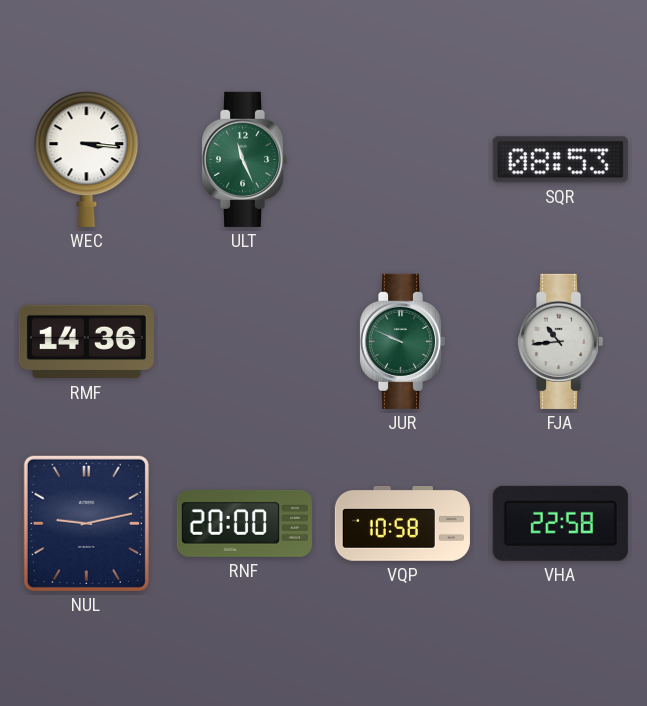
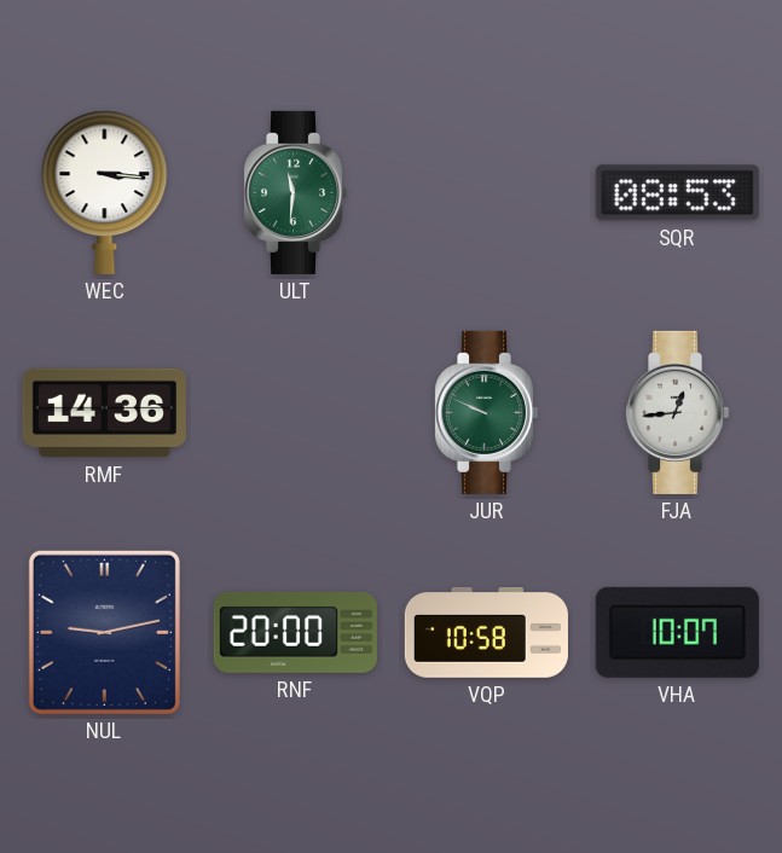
ULT: 11:26 -> 11:31 (295, 192)
FJA: 10:44 -> 12:44 (677, 412)
VHA: 22:58 -> 10:07 (677, 632)
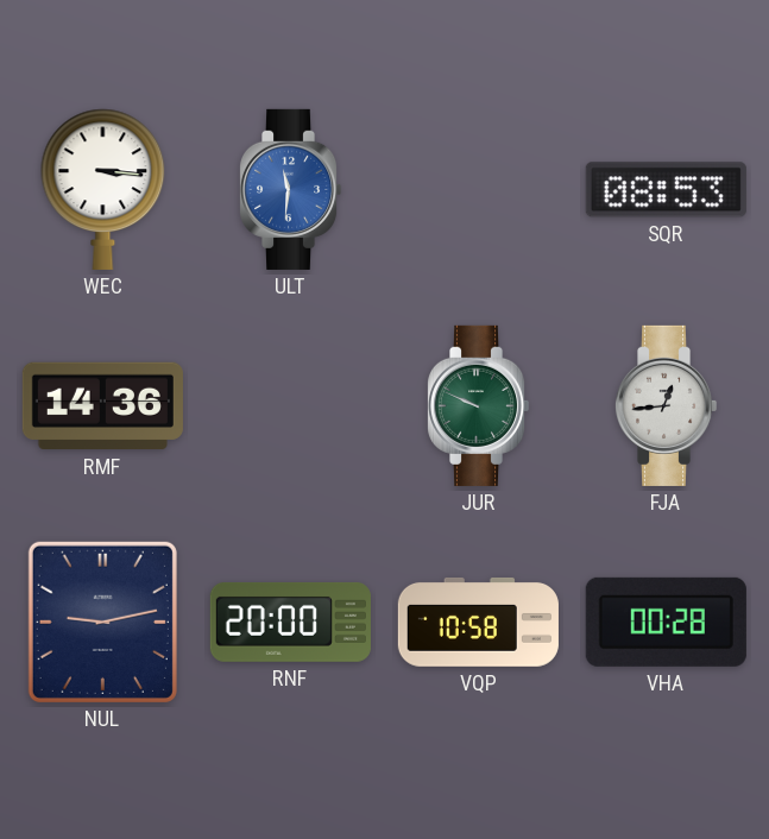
ULT dial: green -> blue (290, 189)
VHA: 10:07 -> 00:28 (666, 622)
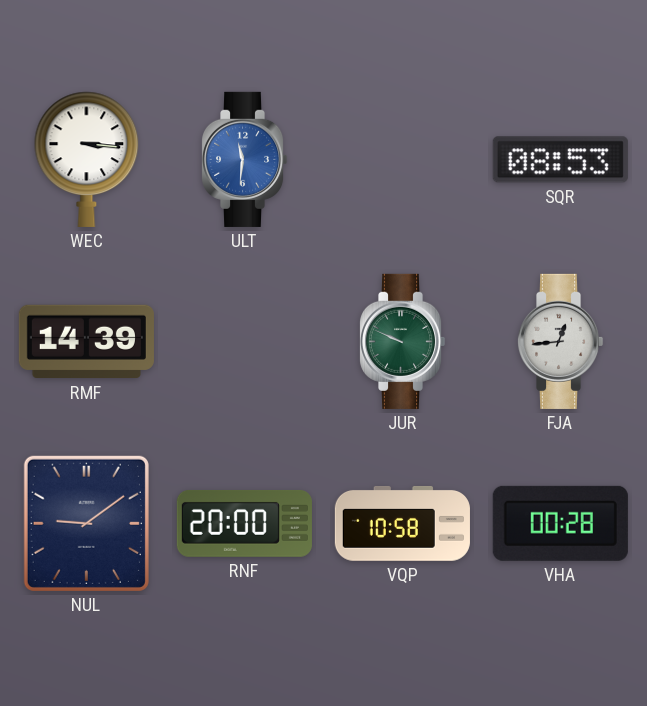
RMF: 14:36 -> 14:39 (86, 342)
NUL: 9:13 -> 9:09 (86, 523)
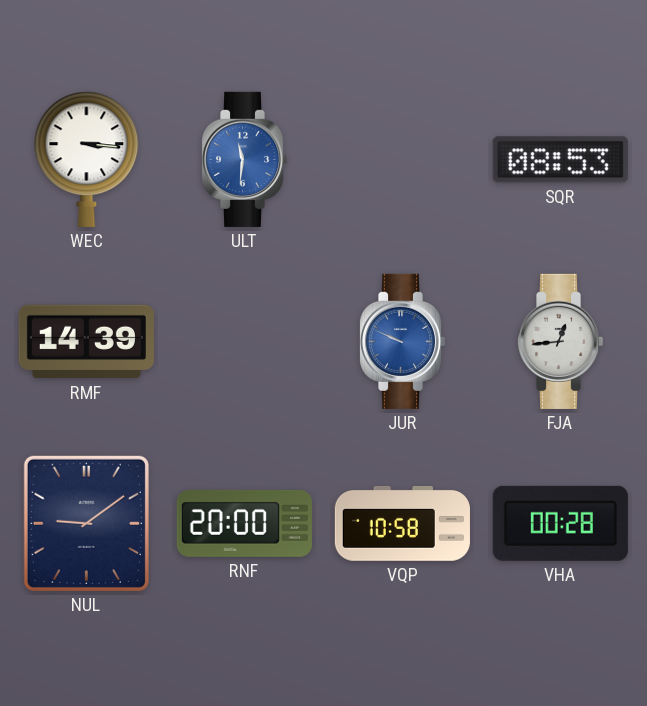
JUR dial: green -> blue (402, 341)
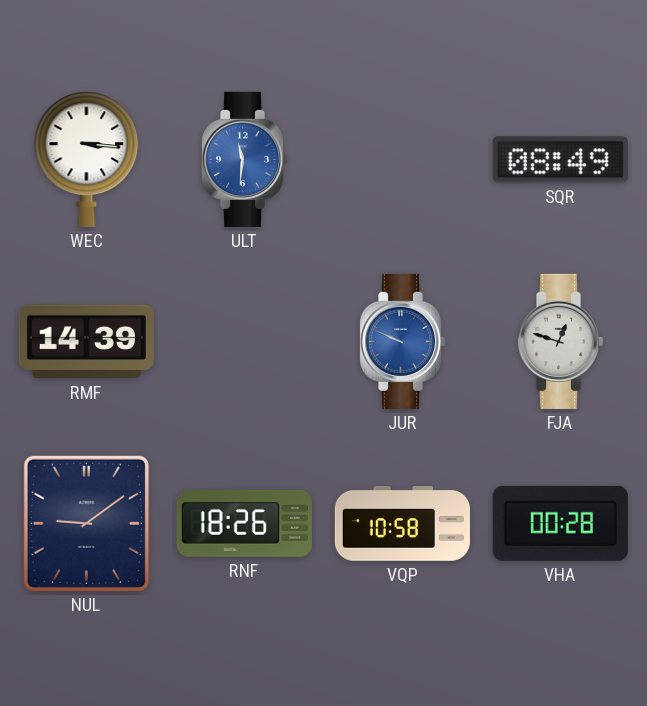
SQR: 08:53 -> 08:49 (560, 160)
FJA: 12:44 -> 12:48 (560, 341)
RNF: 20:00 -> 18:26 (244, 523)
